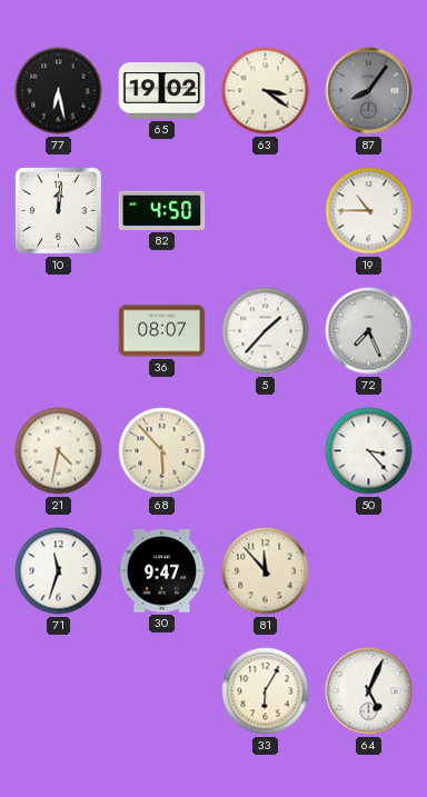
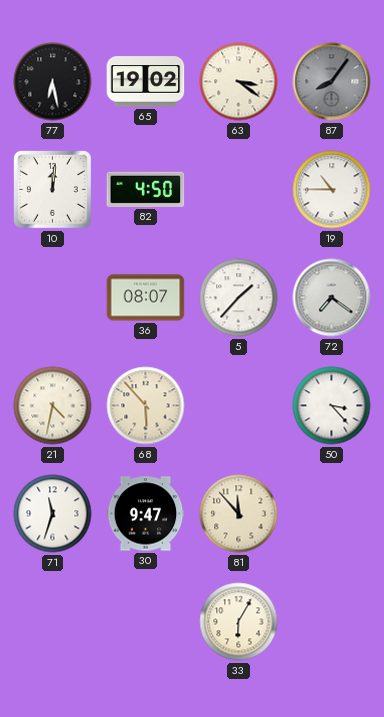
72: 7:26 -> 7:21 (332, 298)
64: 5:04 -> none (369, 691)
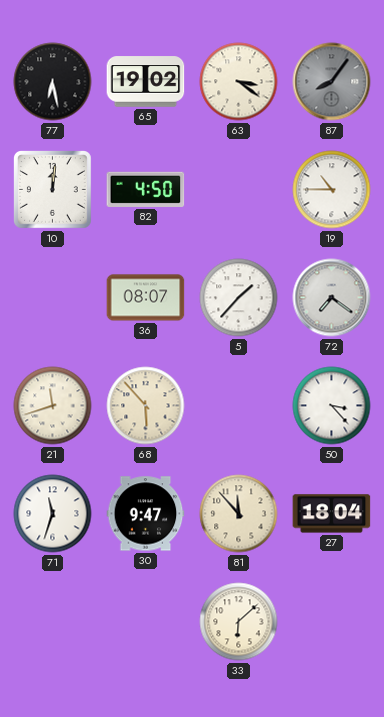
21: 4:32 -> 11:42 (53, 406)
27: none -> 18:04 (332, 514)
33: 6:05 -> 6:08 (239, 622)
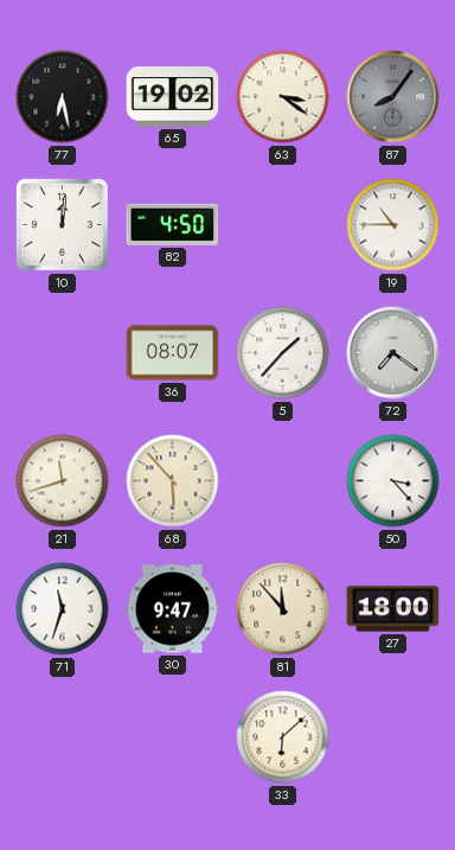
27: 18:04 -> 18:00 (393, 609)
